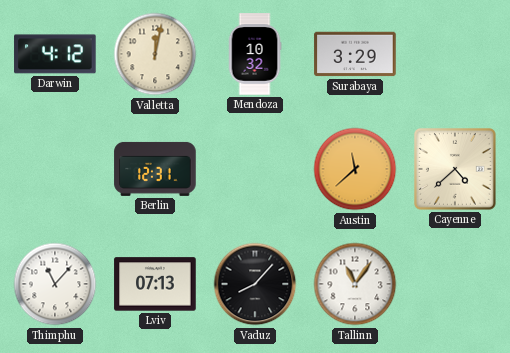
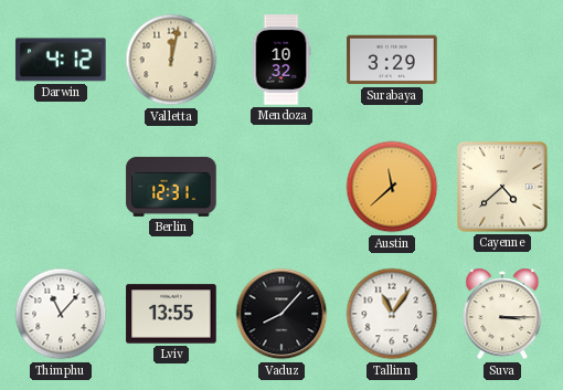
Lviv: 07:13 -> 13:55 (171, 314)
Suva: none -> 3:15 (502, 314)
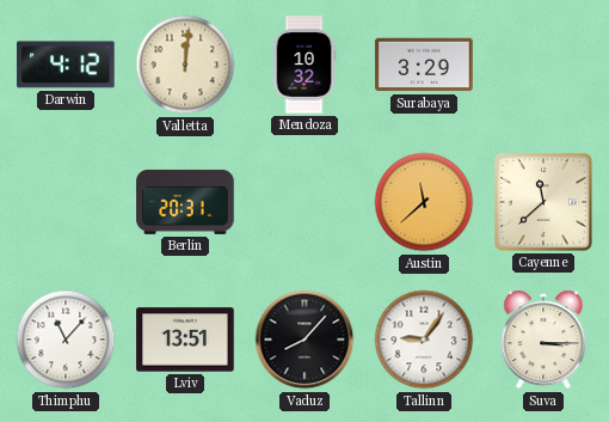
Valletta: 12:02 -> 12:01 (185, 65)
Berlin: 12:31 -> 20:31 (185, 202)
Cayenne: 4:38 -> 11:38 (543, 202)
Lviv: 13:55 -> 13:51 (185, 340)
Tallinn: 11:06 -> 9:06 (424, 340)
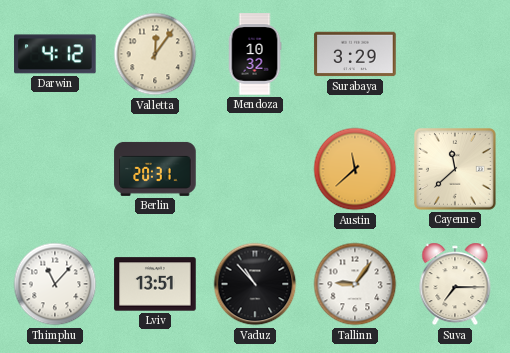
Valletta: 12:01 -> 12:06 (155, 54)
Vaduz: 8:07 -> 10:53 (255, 284)
Suva: 3:15 -> 7:15 (455, 284)
